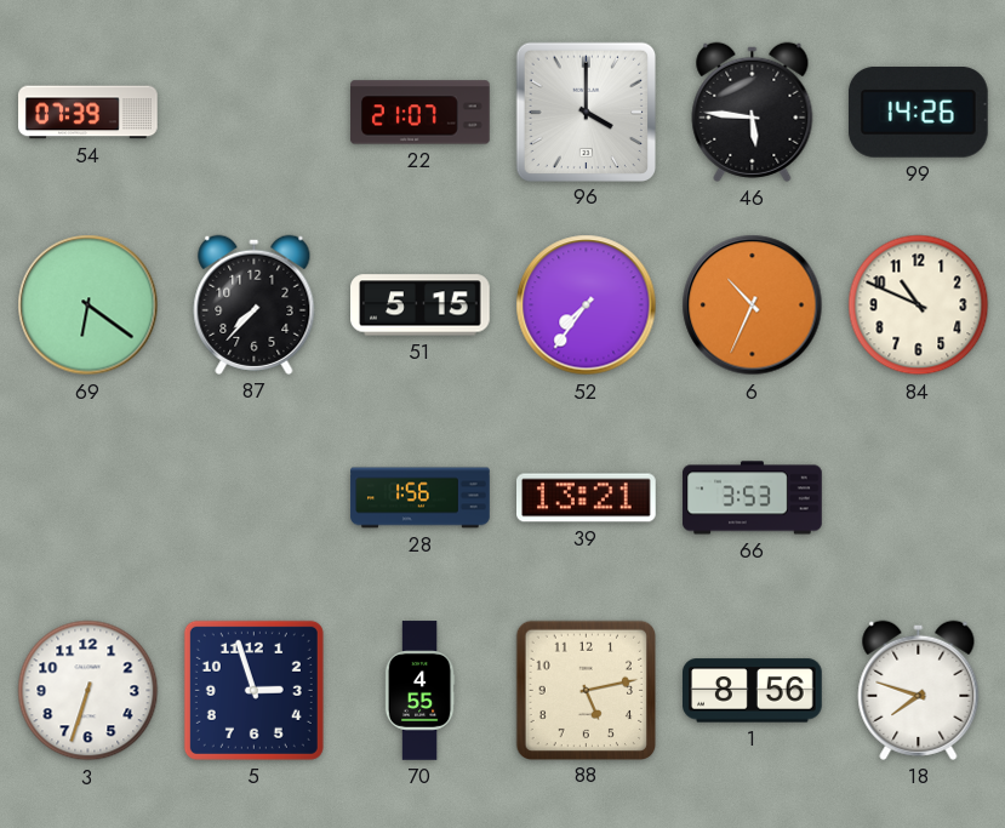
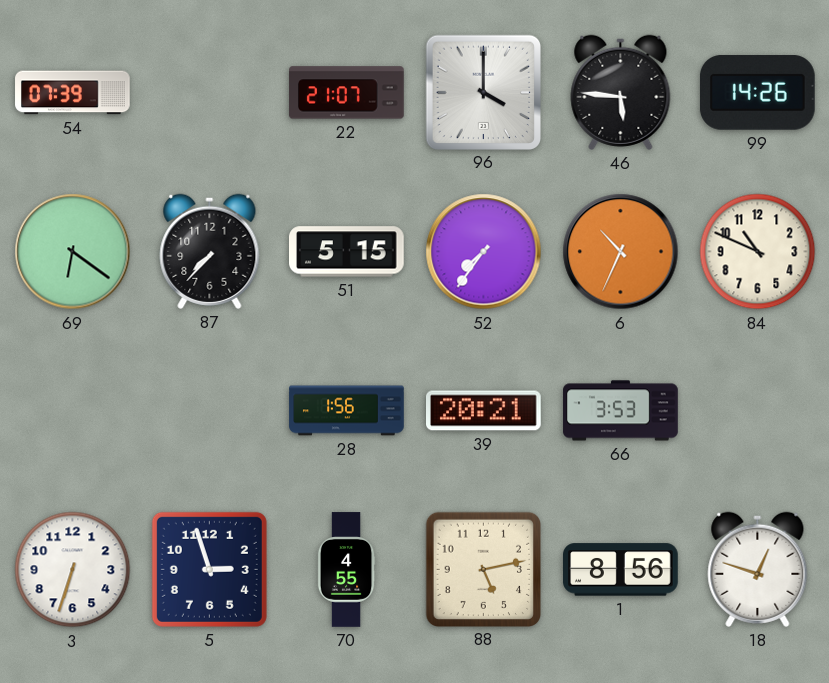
39: 13:21 -> 20:21 (484, 411)
18: 7:48 -> 12:48 (758, 569)
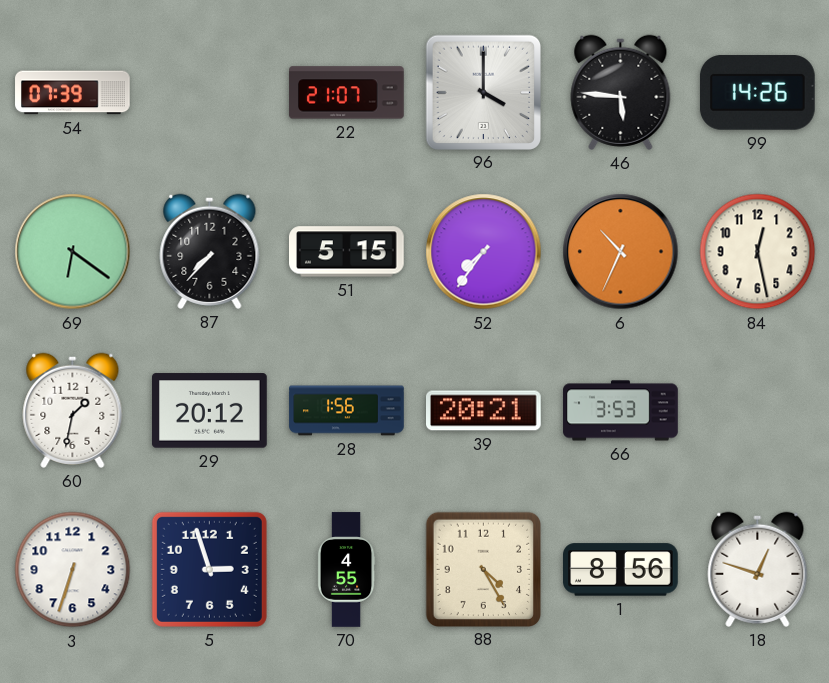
84: 10:49 -> 12:28 (758, 252)
60: none -> 1:32 (73, 410)
29: none -> 20:12 (210, 411)
88: 5:13 -> 4:25 (483, 569)
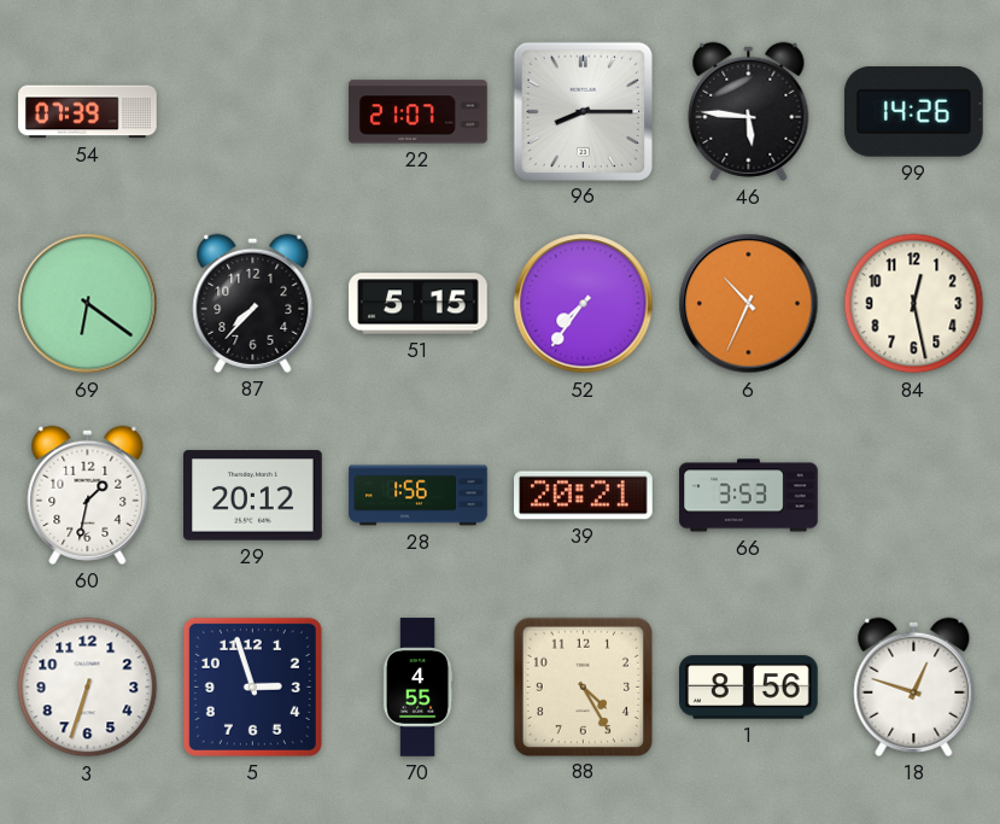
96: 4:00 -> 8:15 (583, 111)
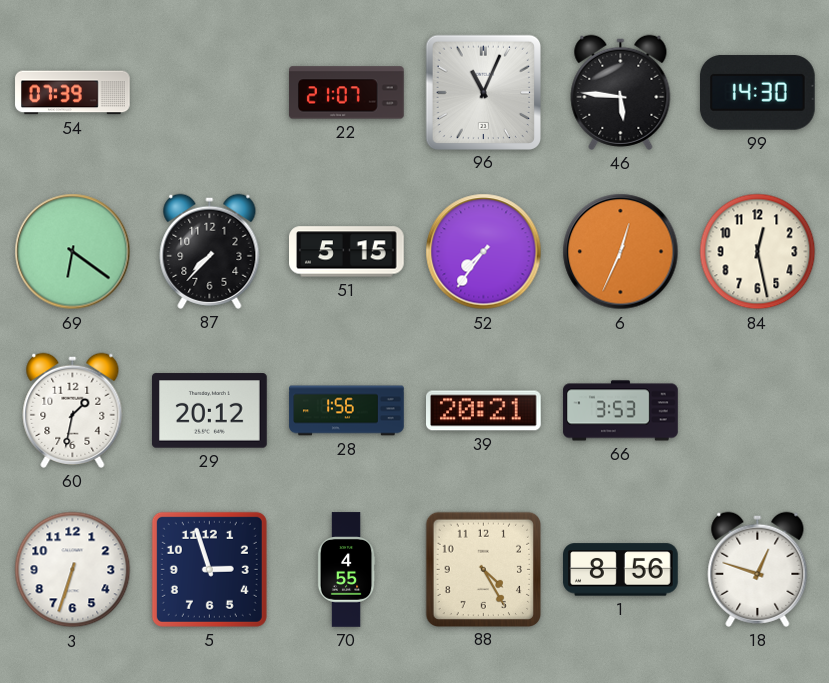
96: 8:15 -> 11:04 (483, 92)
99: 14:26 -> 14:30 (757, 93)
6: 10:34 -> 12:34 (621, 252)
